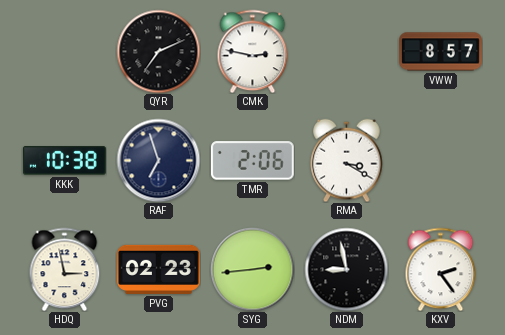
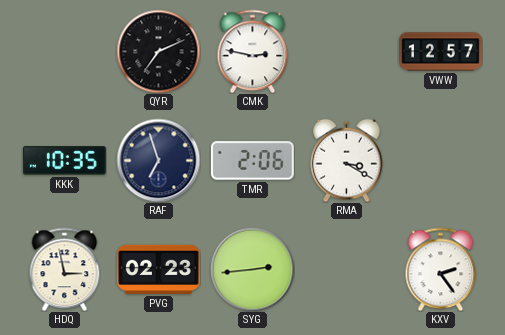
VWW: 8:57 -> 12:57 (441, 52)
KKK: 10:38 -> 10:35 (64, 161)
NDM: 8:58 -> none (346, 269)
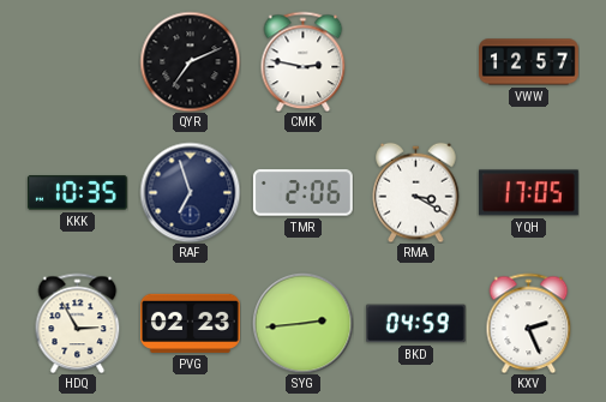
YQH: none -> 17:05 (528, 193)
HDQ: 2:58 -> 2:55 (78, 323)
BKD: none -> 04:59 (415, 324)
KXV: 2:24 -> 2:26 (529, 323)
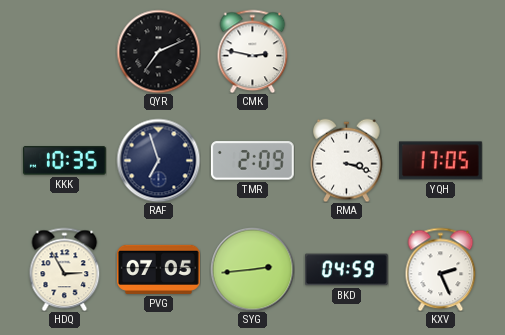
VWW: 12:57 -> none (529, 62)
TMR: 2:06 -> 2:09 (252, 161)
RMA: 3:20 -> 3:18 (347, 160)
PVG: 02:23 -> 07:05 (158, 269)
